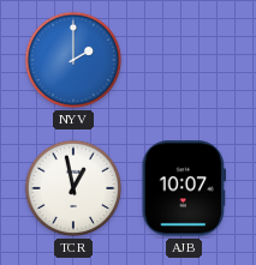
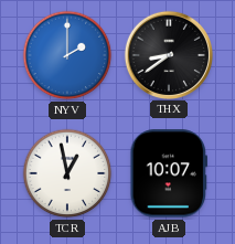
THX: none -> 8:39 (168, 54)
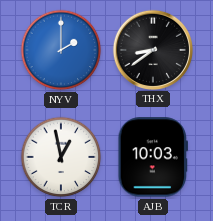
AJB: 10:07 -> 10:03 (152, 157)
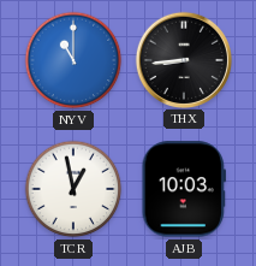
NYV: 2:00 -> 11:00 (73, 60)
THX: 8:39 -> 8:44 (183, 59)
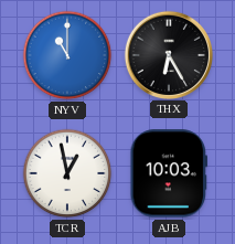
THX: 8:44 -> 6:25 (168, 54)
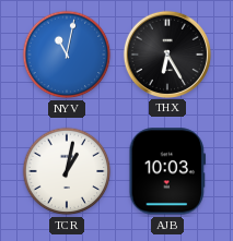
NYV: 11:00 -> 11:02 (67, 55)
TCR: 12:58 -> 1:02 (67, 171)
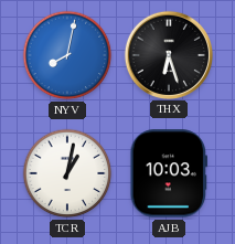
NYV: 11:02 -> 8:02 (67, 55)
THX: 6:25 -> 6:27 (168, 54)
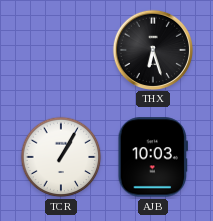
NYV: 8:02 -> none (67, 55)
TCR: 1:02 -> 1:05 (61, 157)
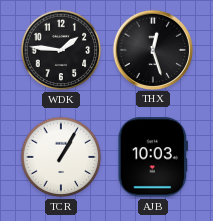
WDK: none -> 1:46 (61, 50)
THX: 6:27 -> 12:27 (152, 49)
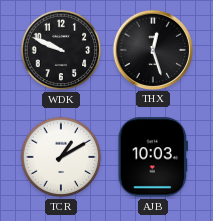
WDK: 1:46 -> 9:49 (61, 50)
TCR: 1:05 -> 1:10 (61, 157)
